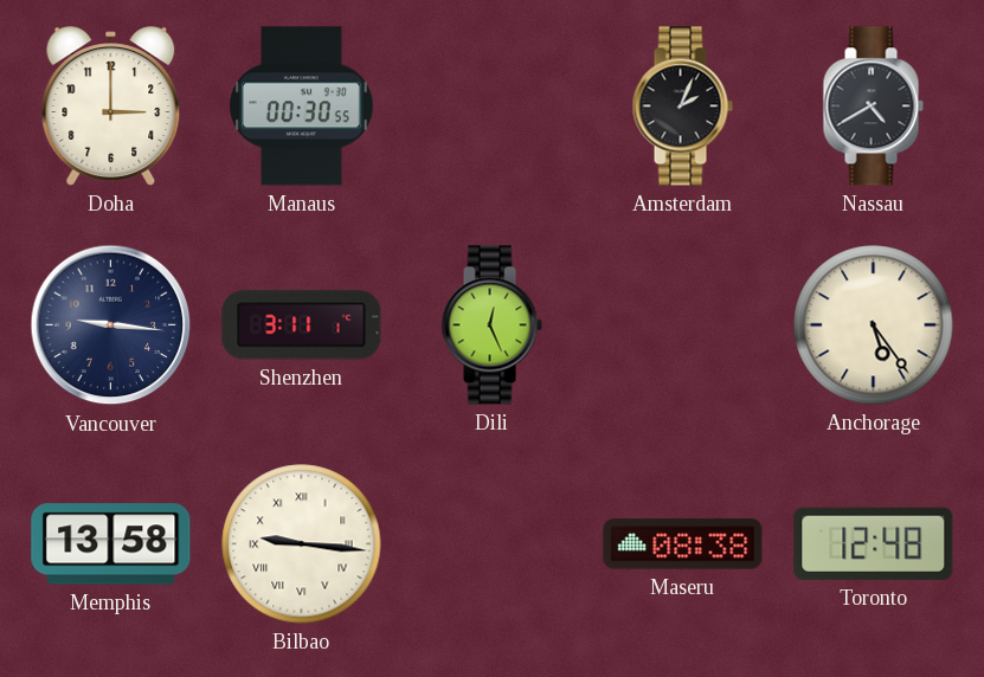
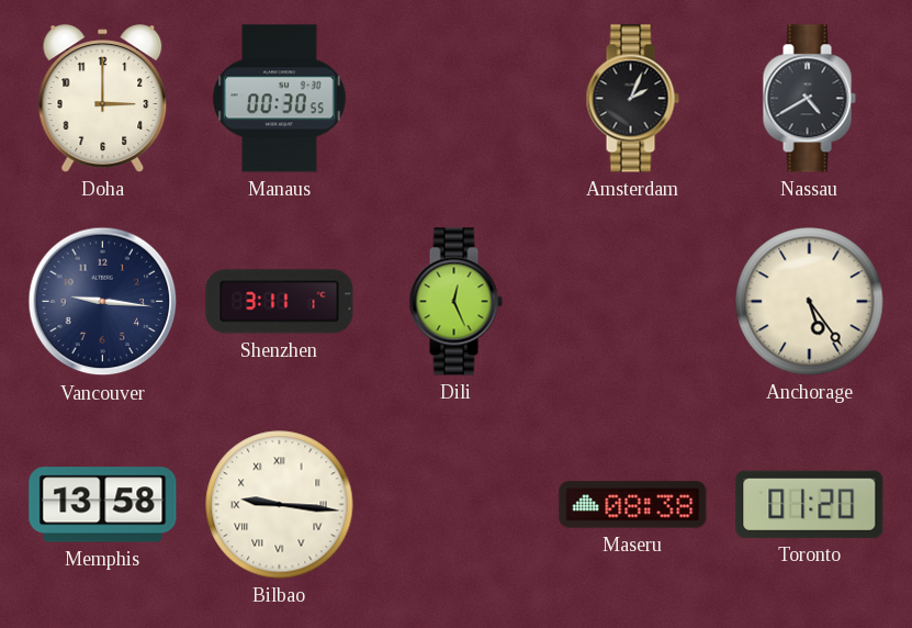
Toronto: 12:48 -> 01:20 (810, 504)
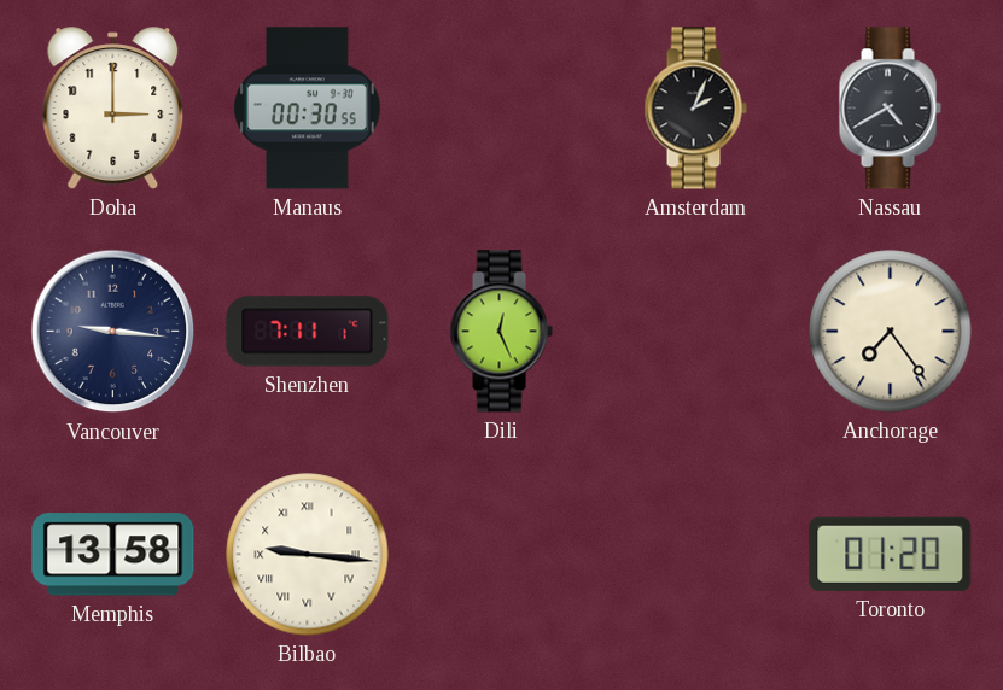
Shenzhen: 3:11 -> 7:11 (308, 332)
Anchorage: 5:24 -> 7:24 (891, 332)
Maseru: 08:38 -> none (633, 505)
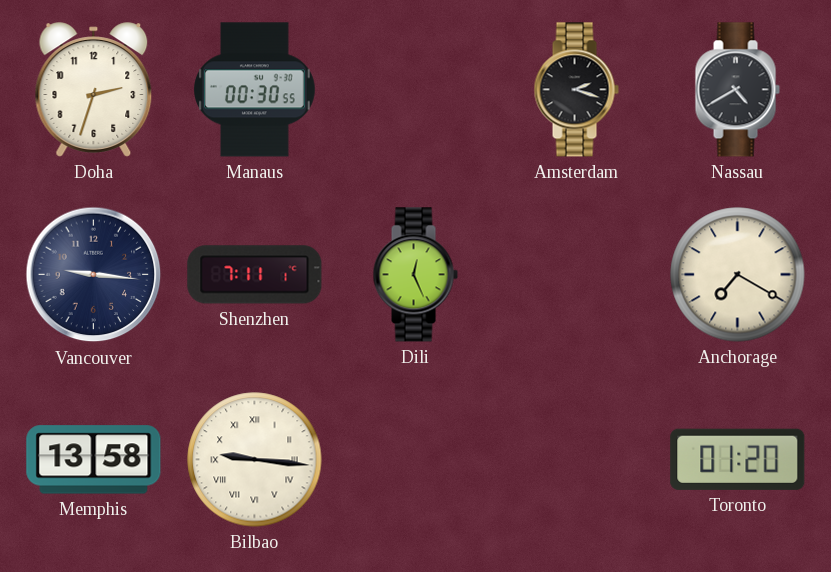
Doha: 3:00 -> 2:33 (94, 90)
Amsterdam: 2:04 -> 2:18 (576, 90)
Anchorage: 7:24 -> 7:20 (738, 275)
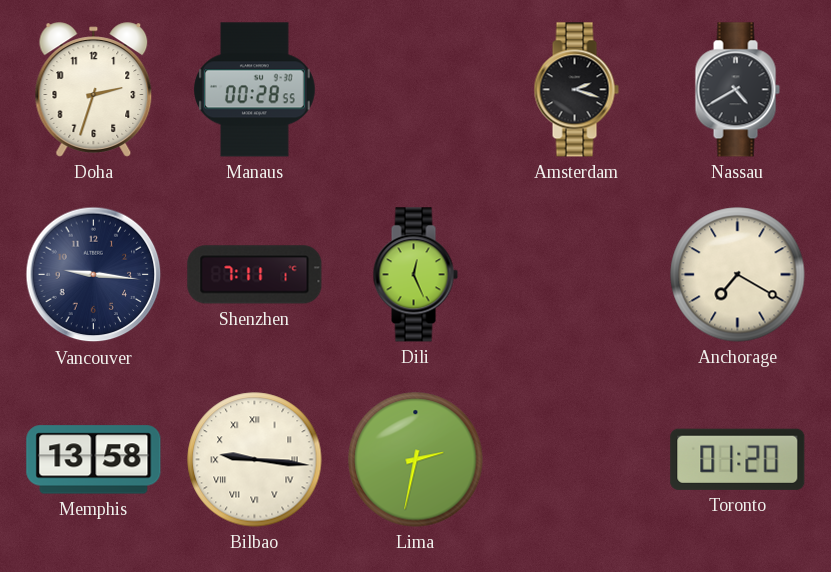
Manaus: 00:30 -> 00:28 (255, 90)
Lima: none -> 2:32 (416, 460)
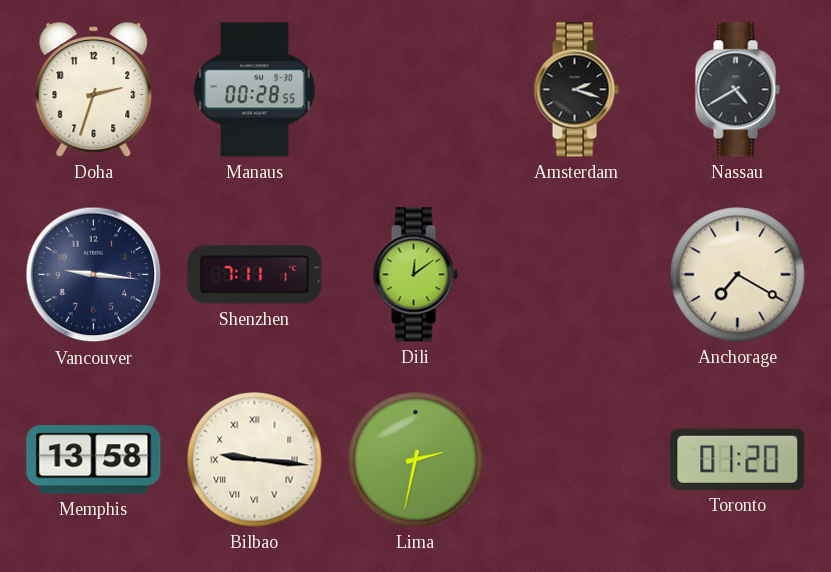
Dili: 12:26 -> 12:09 (415, 275)
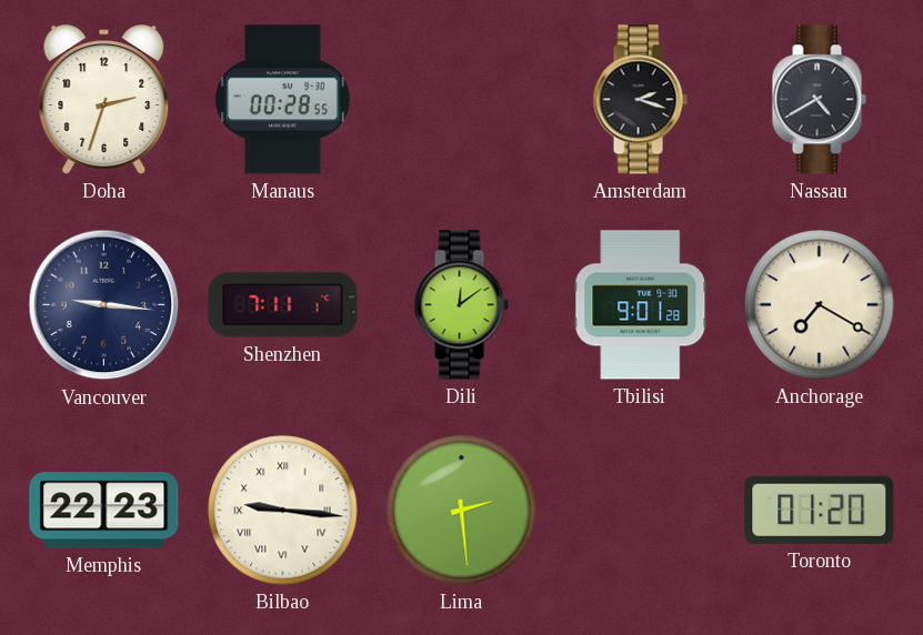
Tbilisi: none -> 9:01 (641, 305)
Memphis: 13:58 -> 22:23 (104, 511)
Lima: 2:32 -> 2:29 (462, 511)
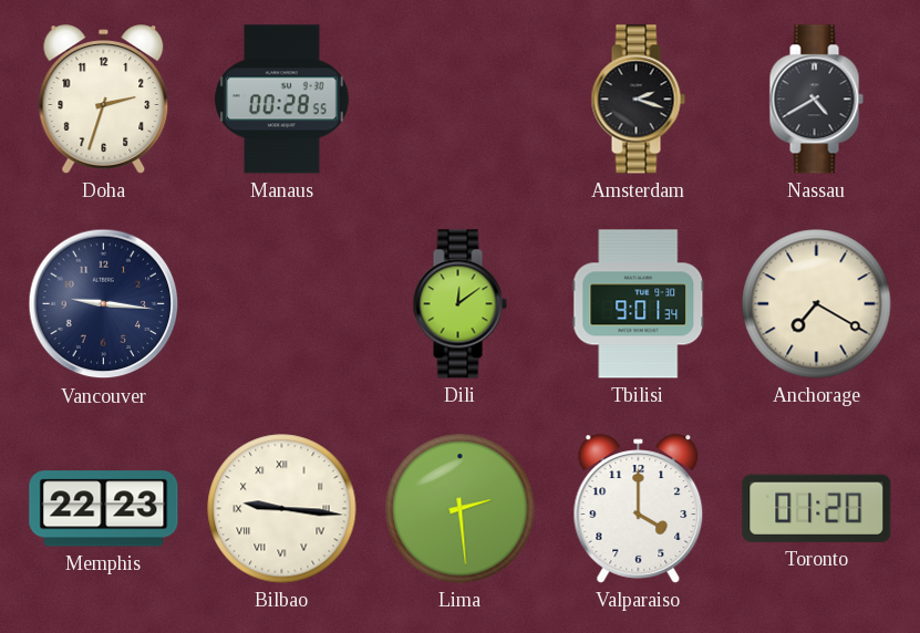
Shenzhen: 7:11 -> none (283, 305)
Tbilisi: 9:01:28 -> 9:01:34 (639, 304)
Valparaiso: none -> 4:00 (639, 509)
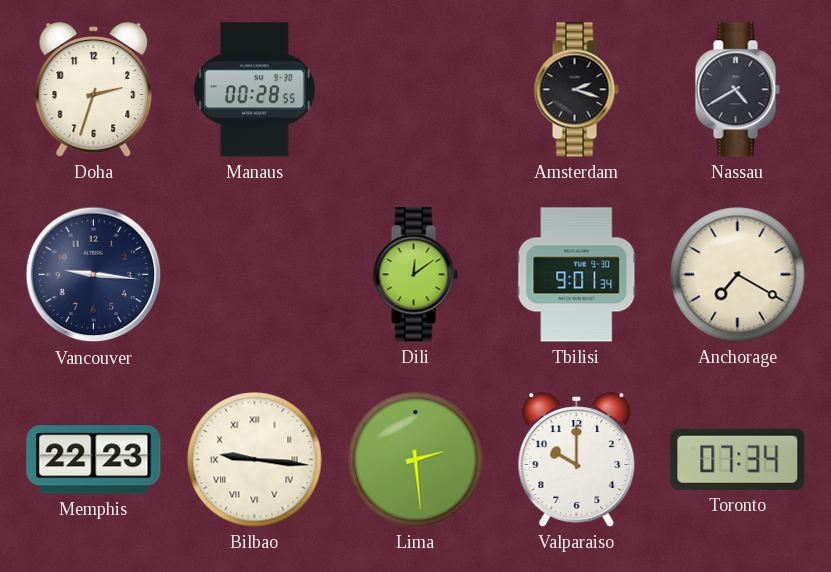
Valparaiso: 4:00 -> 10:00 (577, 460)
Toronto: 01:20 -> 07:34 (738, 459)
